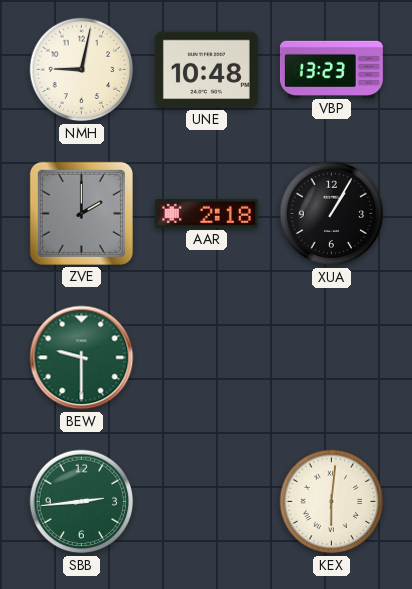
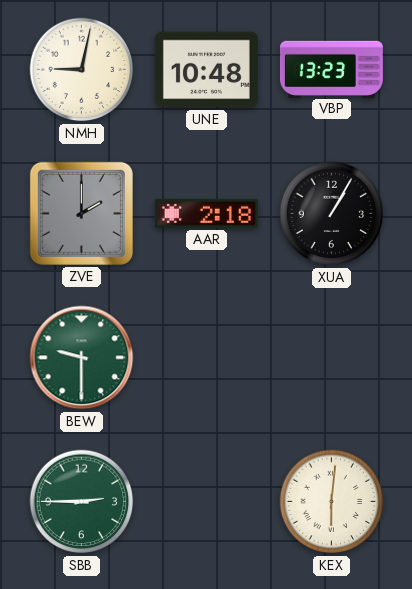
SBB: 2:44 -> 2:45 (82, 502)
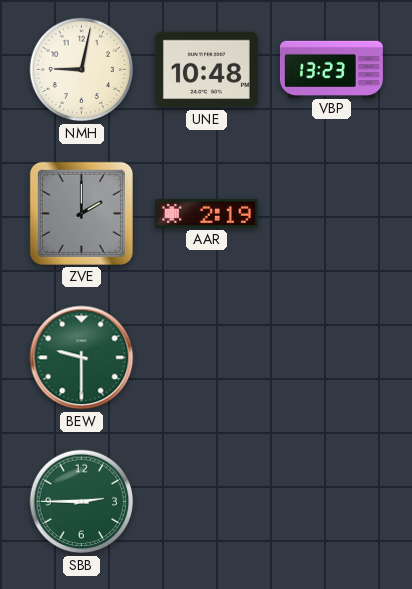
AAR: 2:18 -> 2:19 (206, 213)
XUA: 1:05 -> none (332, 214)
KEX: 6:01 -> none (332, 502)
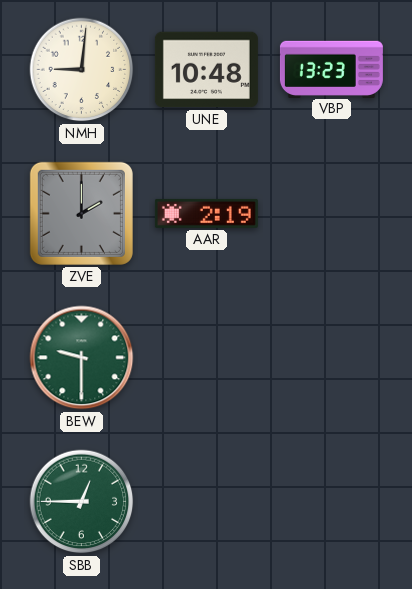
NMH: 9:02 -> 9:01 (82, 70)
SBB: 2:45 -> 12:45 (82, 502)
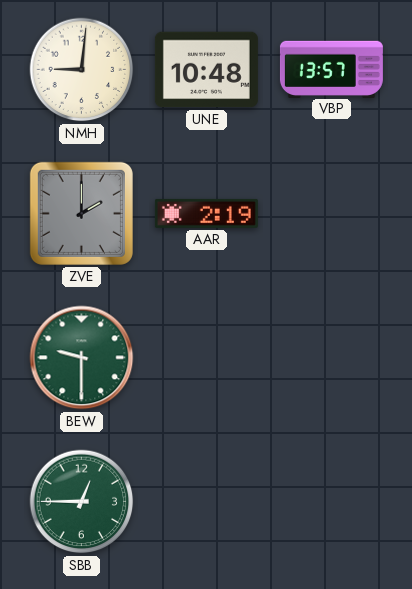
VBP: 13:23 -> 13:57 (331, 69)
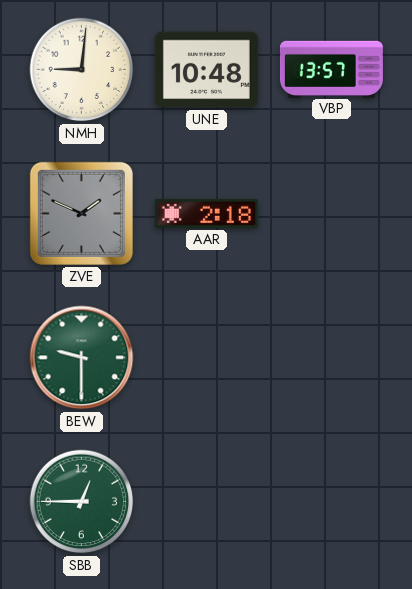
ZVE: 2:00 -> 1:49 (81, 213)
AAR: 2:19 -> 2:18 (206, 213)
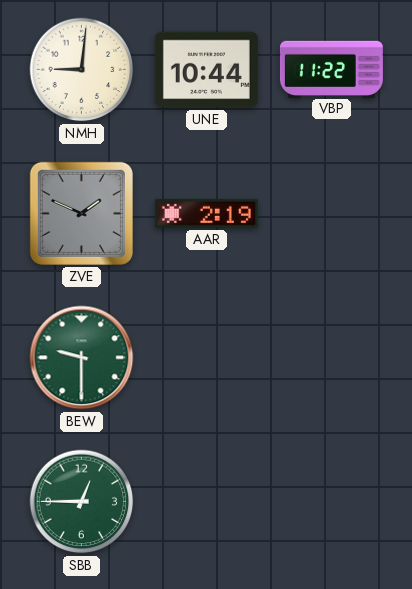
UNE: 10:48 -> 10:44 (206, 70)
VBP: 13:57 -> 11:22 (331, 69)
AAR: 2:18 -> 2:19 (206, 213)
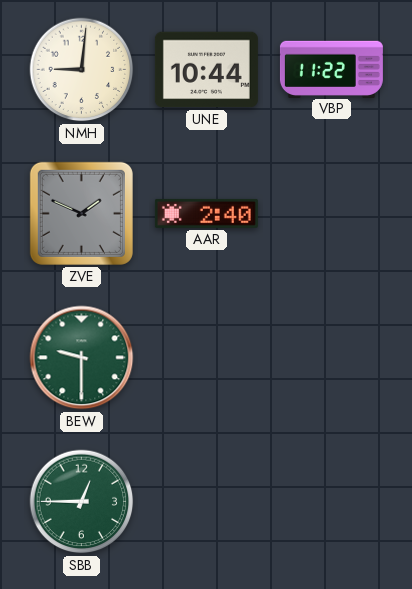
AAR: 2:19 -> 2:40 (206, 213)
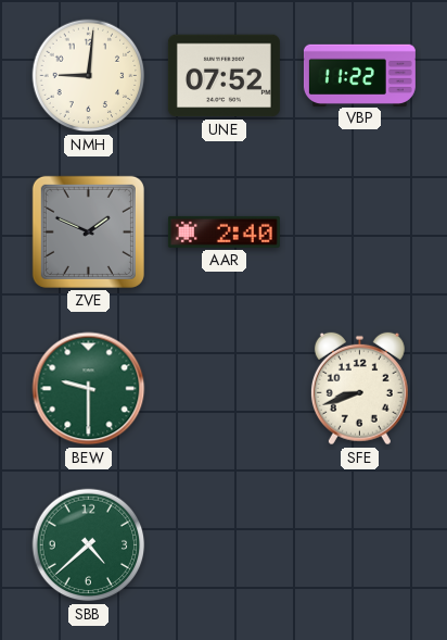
UNE: 10:44 -> 07:52 (224, 76)
SFE: none -> 8:42 (359, 389)
SBB: 12:45 -> 4:38 (89, 545)
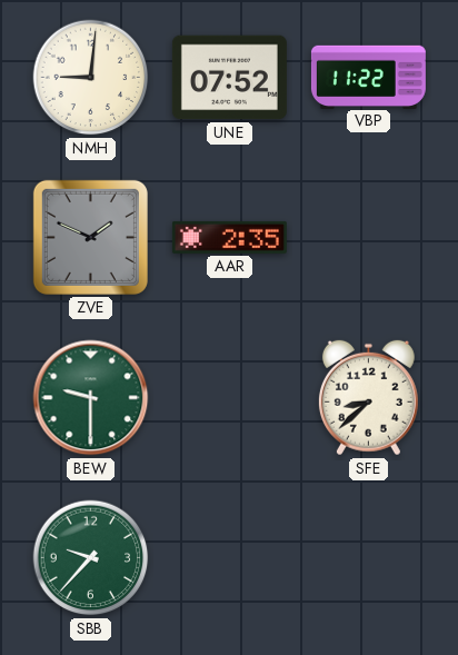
AAR: 2:40 -> 2:35 (229, 237)
SFE: 8:42 -> 8:38 (368, 398)
SBB: 4:38 -> 9:37 (91, 558)
